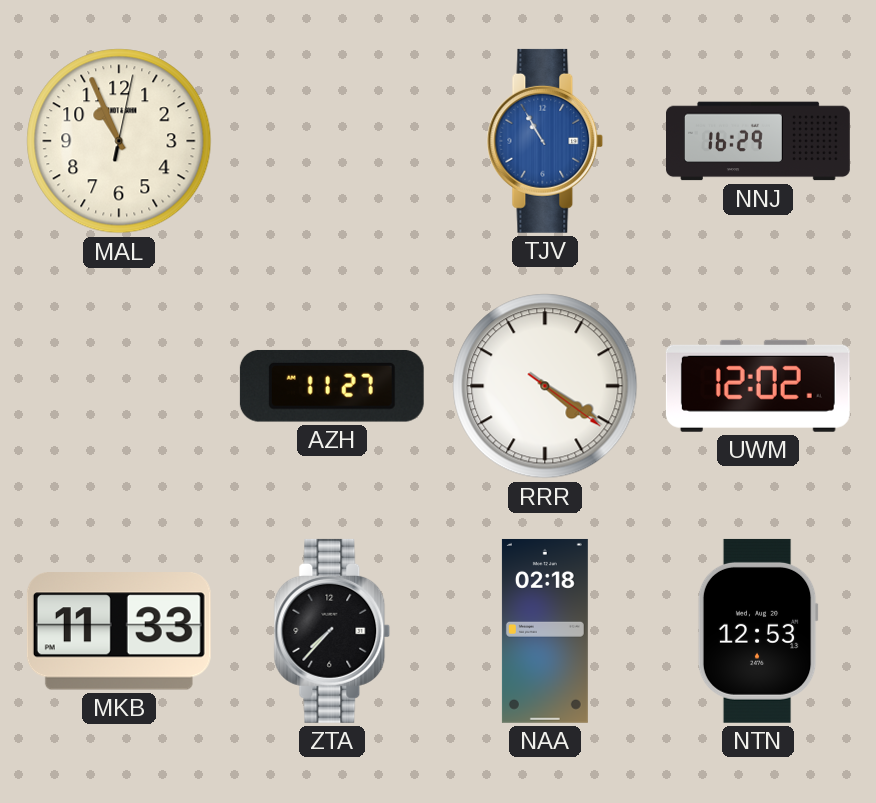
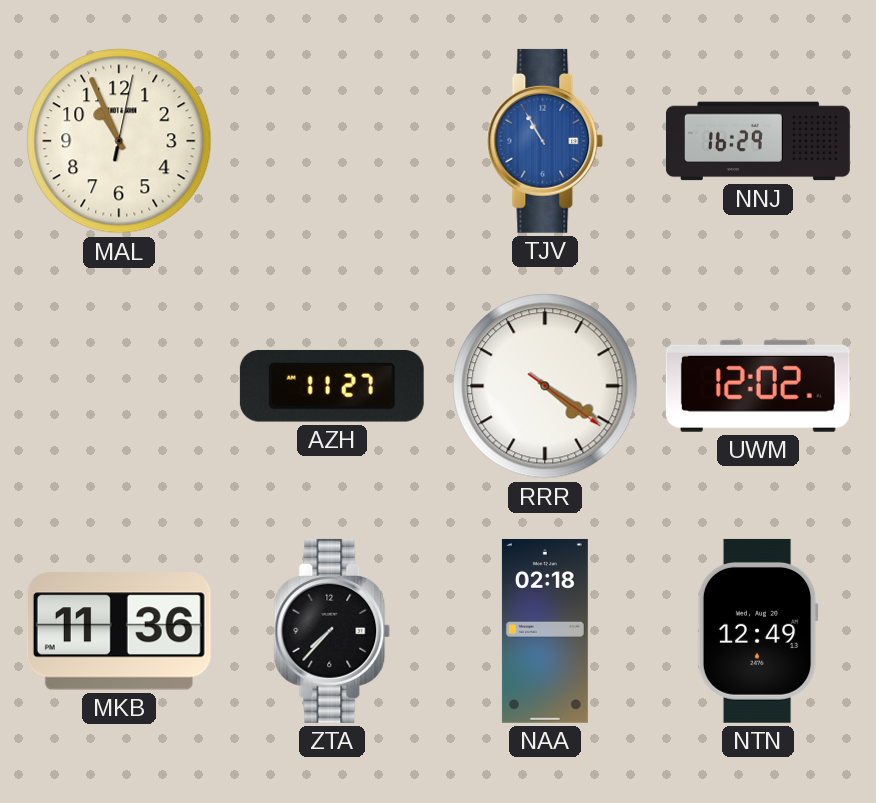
MKB: 11:33 -> 11:36 (119, 631)
NTN: 12:53 -> 12:49 (758, 631)
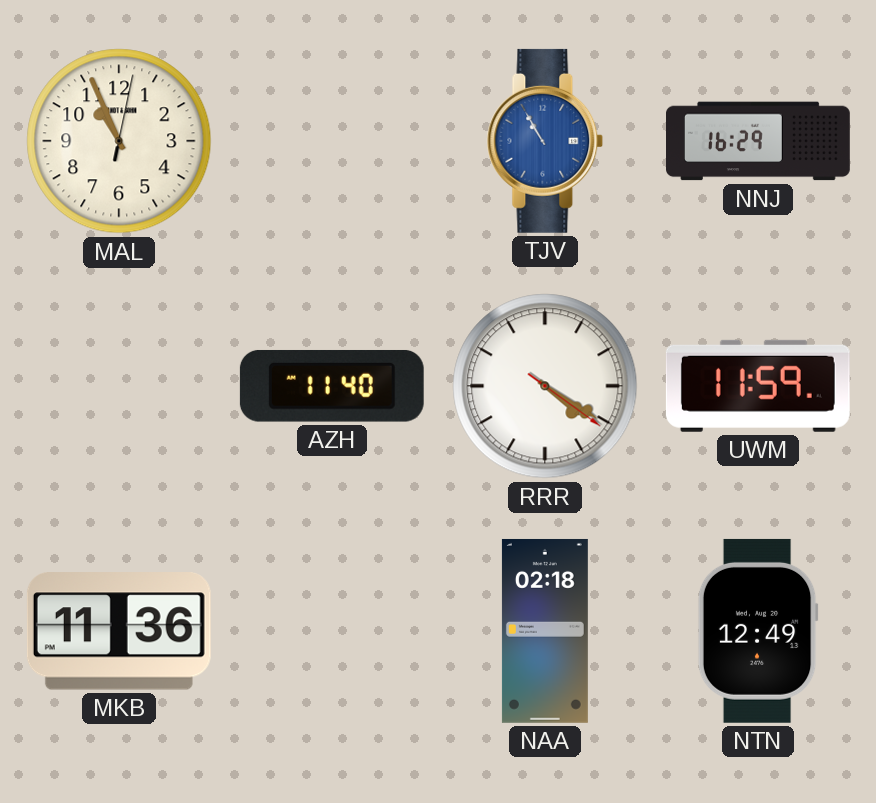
AZH: 11:27 -> 11:40 (332, 386)
UWM: 12:02 -> 11:59 (758, 386)
ZTA: 7:37 -> none (332, 631)
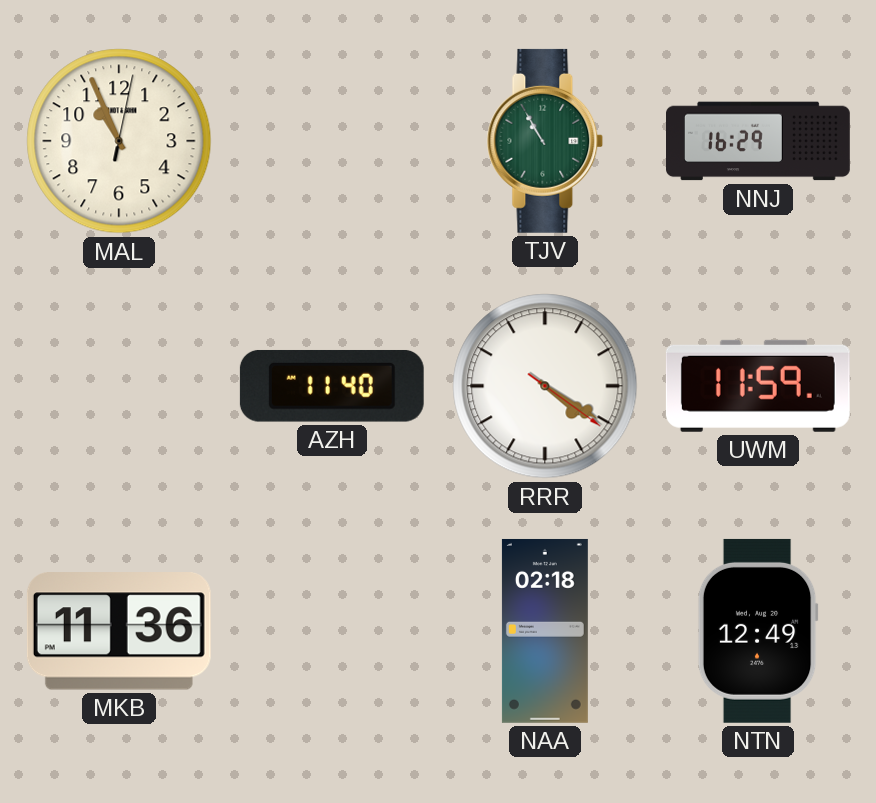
TJV dial: blue -> green (545, 141)
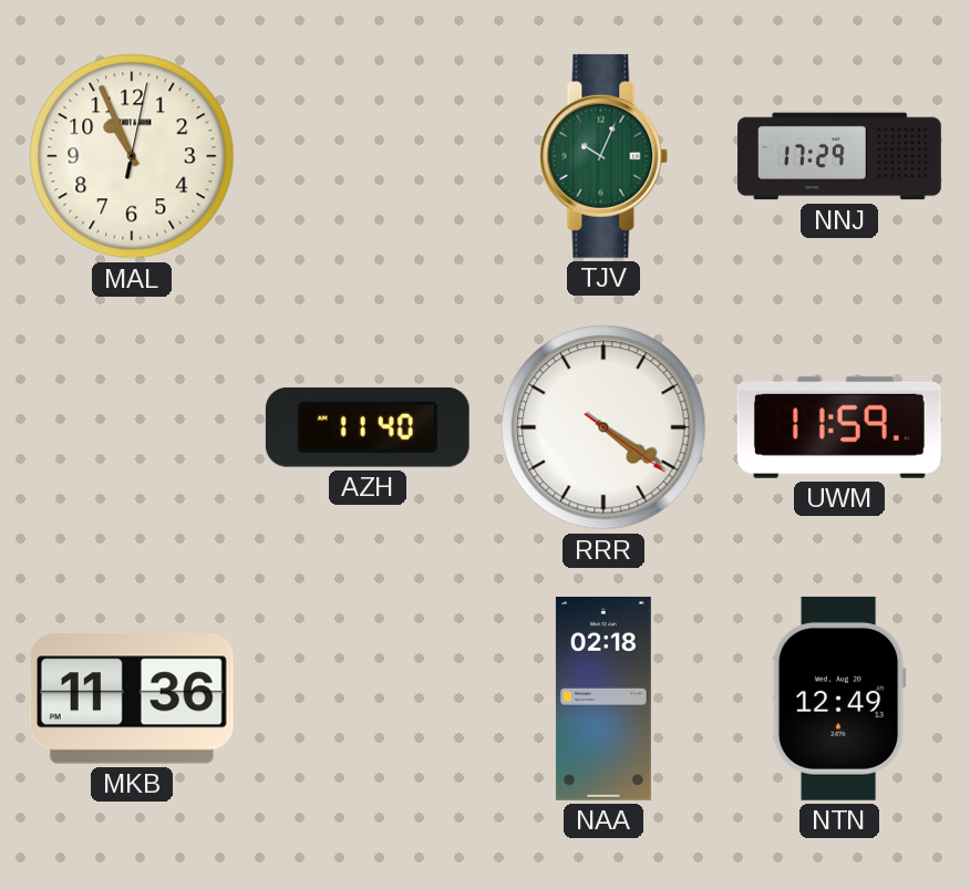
TJV: 10:55 -> 10:04 (603, 156)
NNJ: 16:29 -> 17:29 (840, 156)
